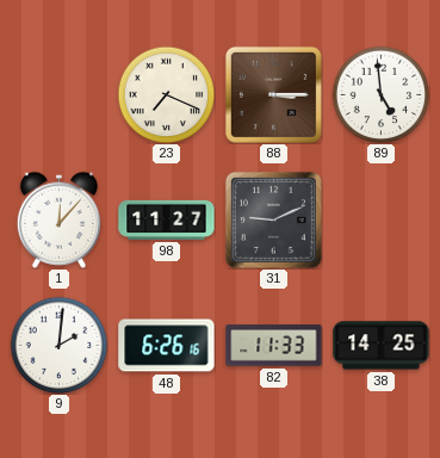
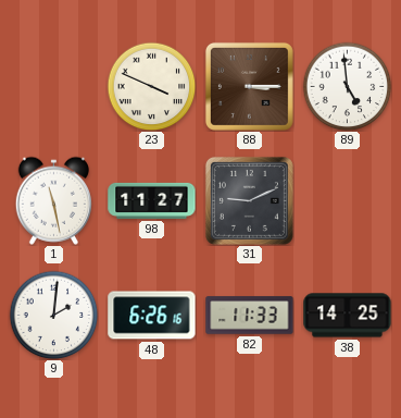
23: 7:19 -> 3:49 (151, 86)
1: 12:07 -> 11:28 (53, 200)
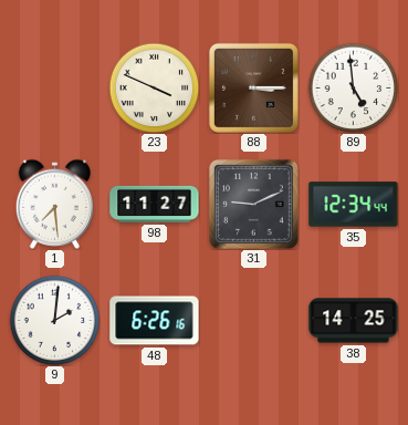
1: 11:28 -> 7:29 (54, 204)
35: none -> 12:34 (354, 205)
82: 11:33 -> none (250, 316)
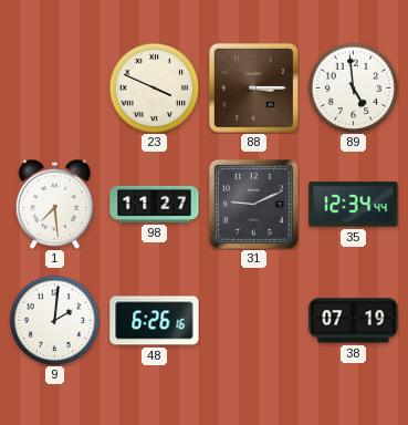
38: 14:25 -> 07:19 (354, 321)
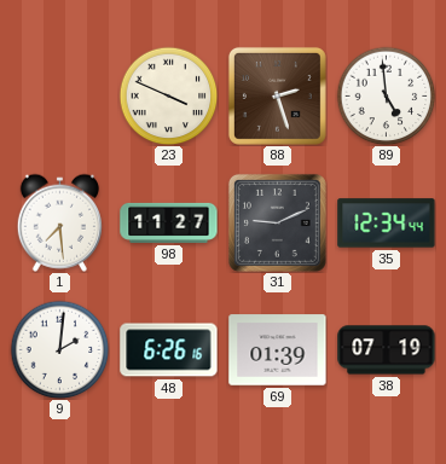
88: 3:15 -> 2:27 (277, 95)
69: none -> 01:39 (278, 350)
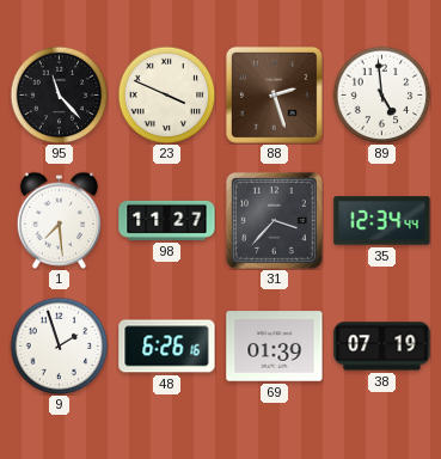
95: none -> 11:23 (59, 94)
31: 9:11 -> 3:37 (274, 220)
9: 2:01 -> 1:57 (59, 345)
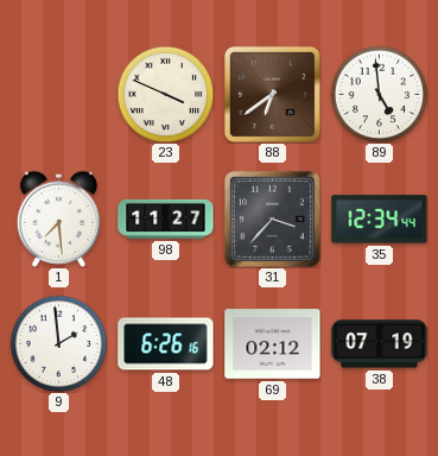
95: 11:23 -> none (59, 94)
88: 2:27 -> 6:39 (272, 94)
9: 1:57 -> 1:59 (58, 343)
69: 01:39 -> 02:12 (273, 344)
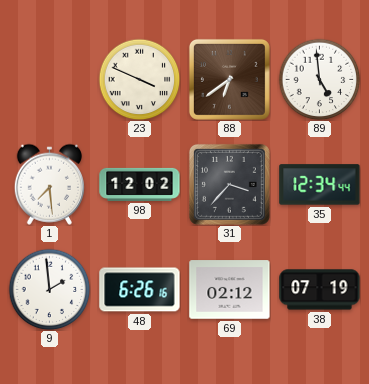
98: 11:27 -> 12:02 (140, 184)
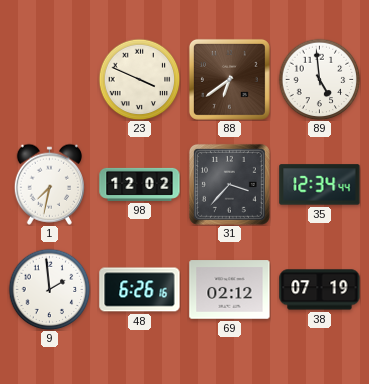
1: 7:29 -> 7:32 (49, 184)
